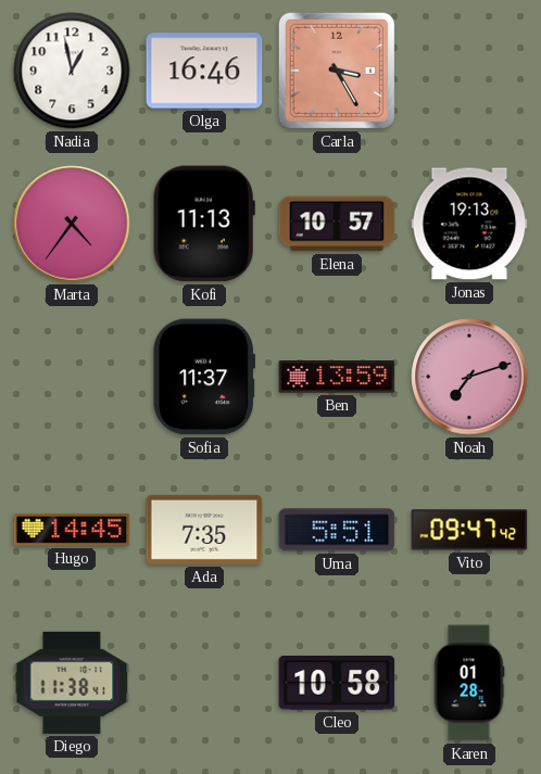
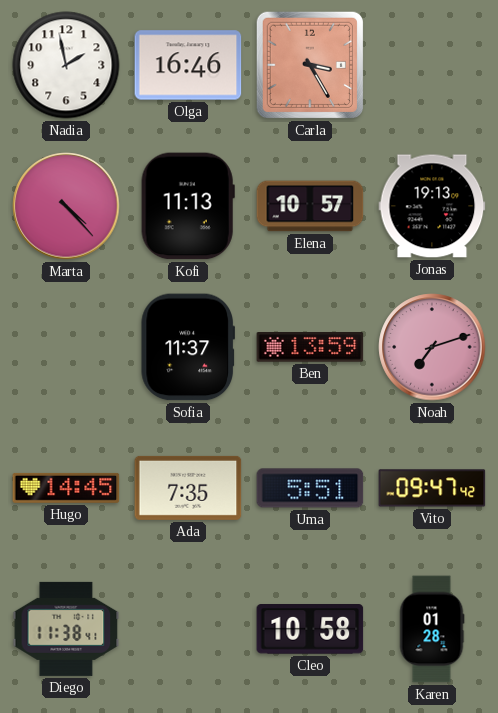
Nadia: 12:58 -> 1:58 (66, 65)
Marta: 4:36 -> 4:23 (66, 206)
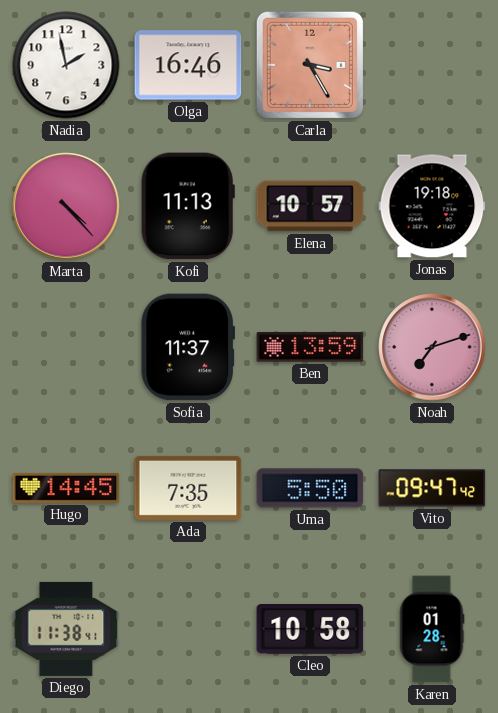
Jonas: 19:13 -> 19:18 (432, 206)
Uma: 5:51 -> 5:50 (310, 488)
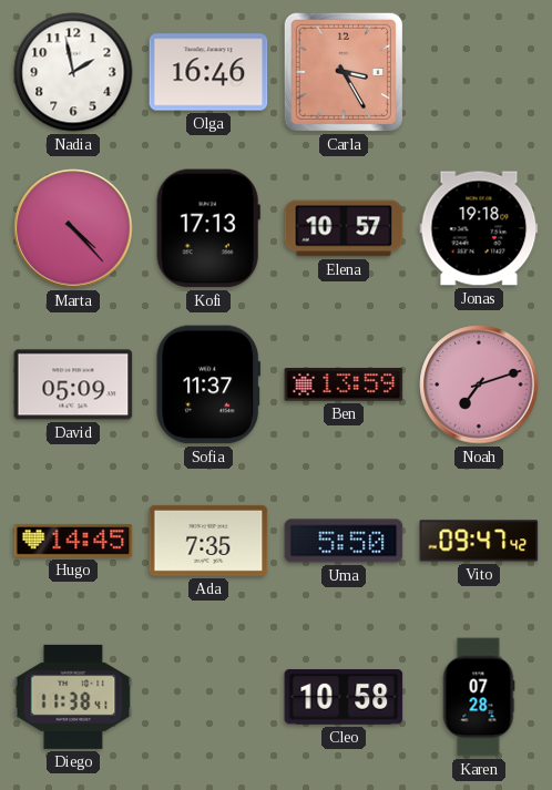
Kofi: 11:13 -> 17:13 (208, 228)
David: none -> 05:09 (73, 384)
Karen: 01:28 -> 07:28 (479, 697)
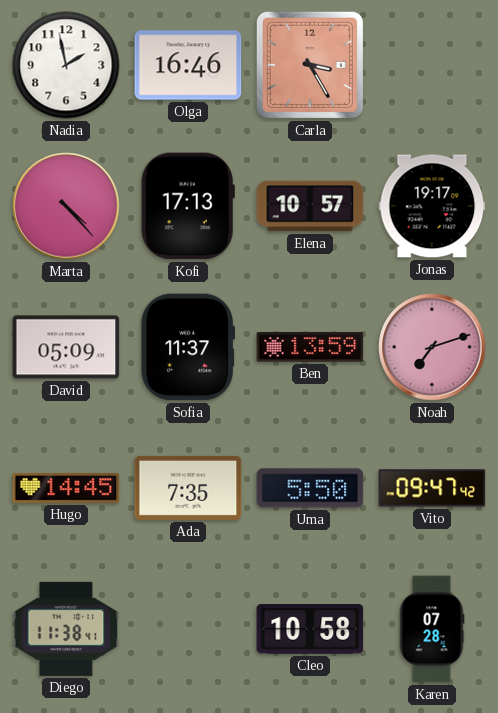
Jonas: 19:18 -> 19:17 (432, 206)
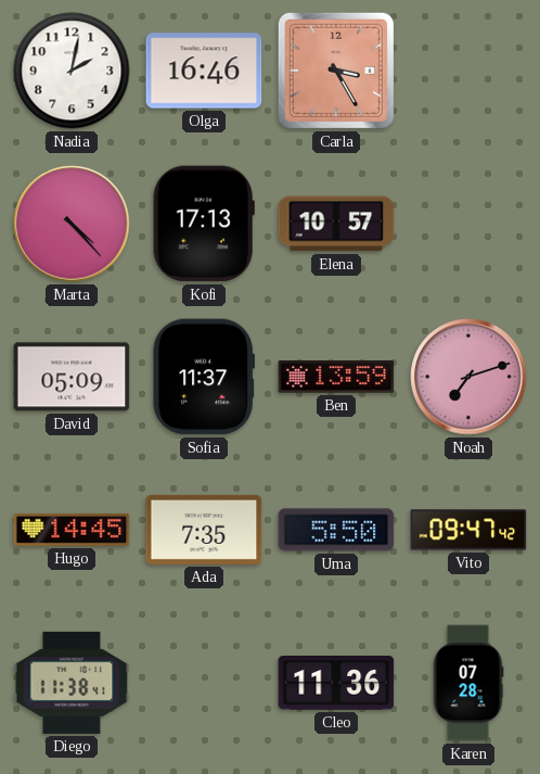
Nadia: 1:58 -> 2:02 (72, 71)
Jonas: 19:17 -> none (432, 206)
Cleo: 10:58 -> 11:36 (336, 684)
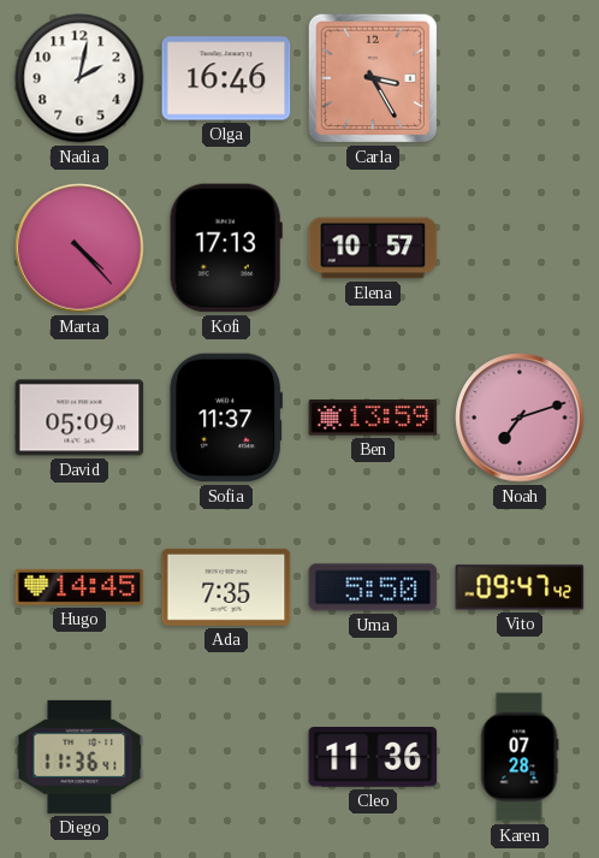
Diego: 11:38 -> 11:36 (79, 757)
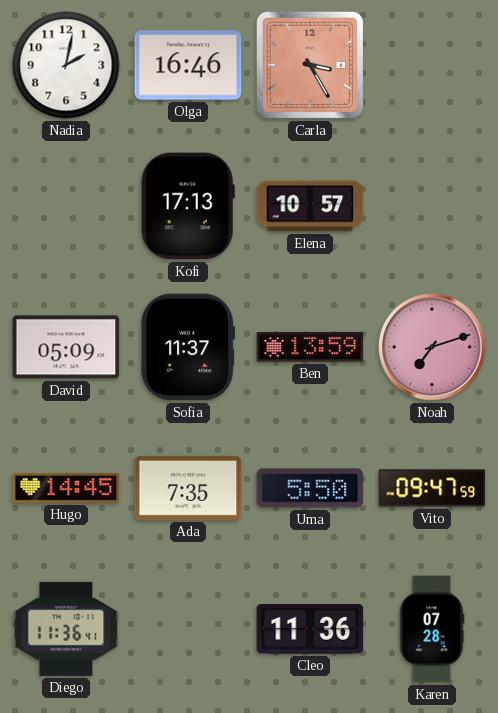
Marta: 4:23 -> none (79, 248)
Vito: 09:47:42 -> 09:47:59 (432, 488)
